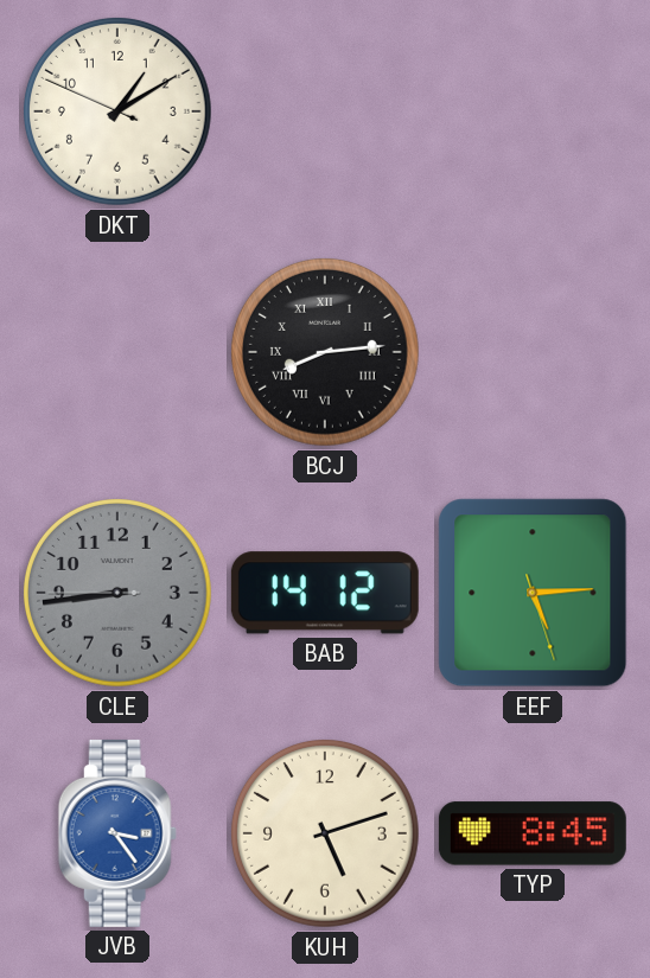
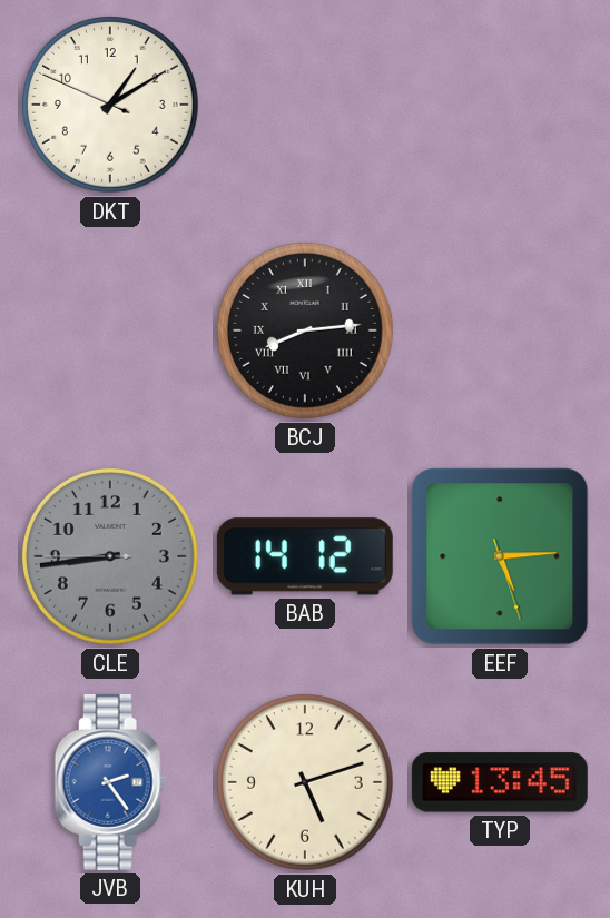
JVB: 3:24 -> 2:24 (110, 782)
TYP: 8:45 -> 13:45 (500, 782)
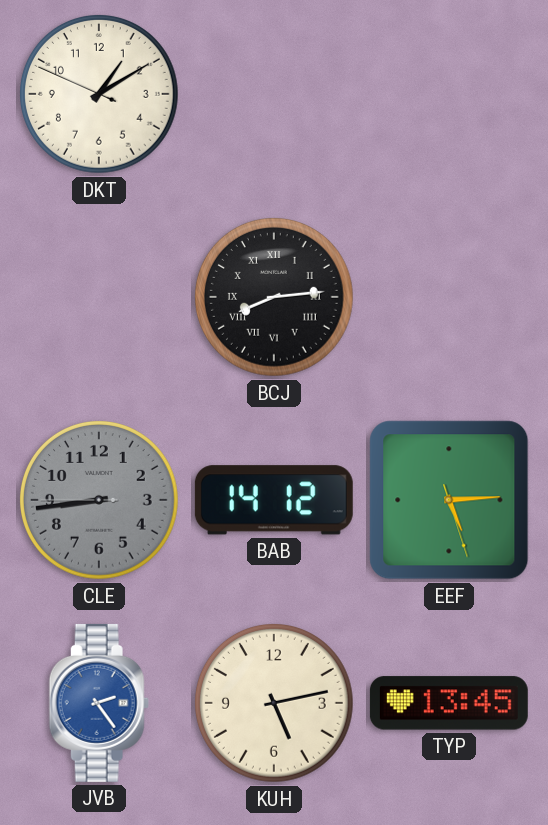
KUH: 5:12 -> 5:13 (275, 704)
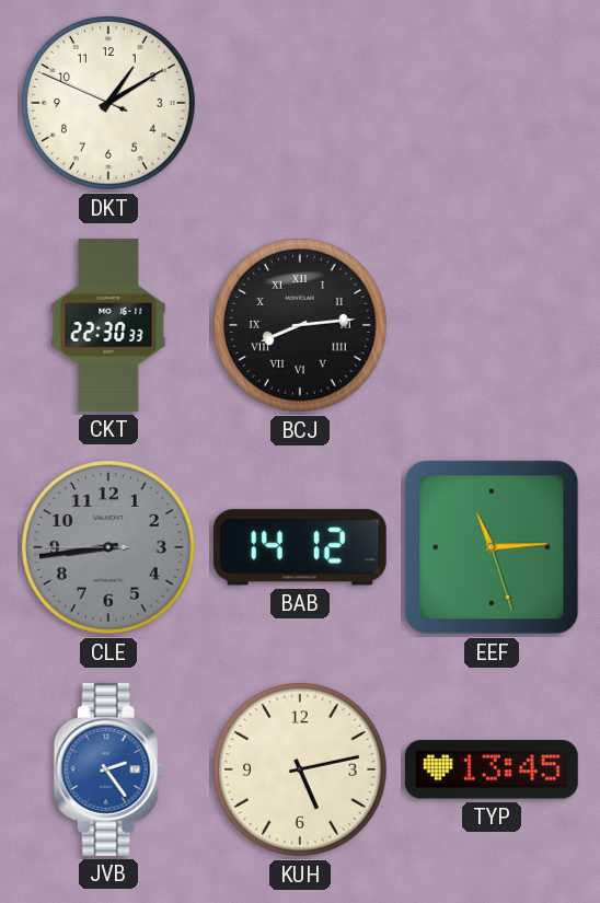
CKT: none -> 22:30 (108, 325)
EEF: 5:14 -> 11:14 (492, 547)
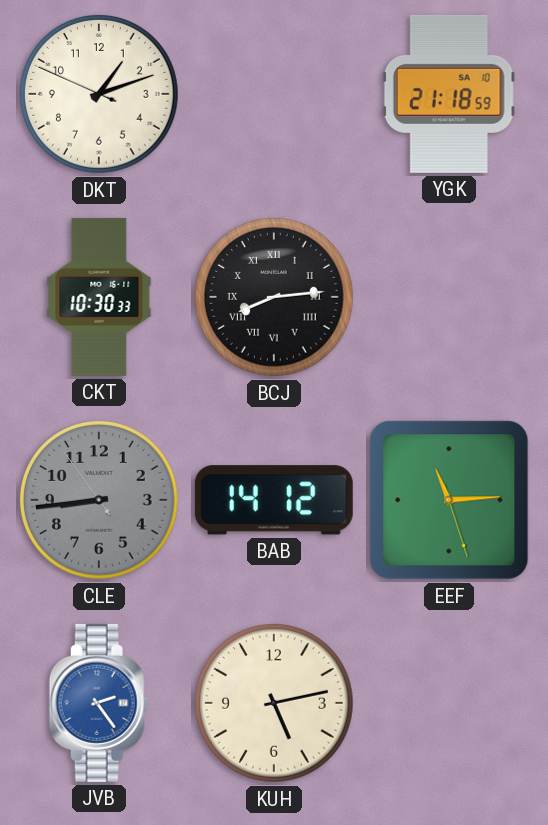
DKT: 1:09 -> 1:11 (100, 95)
YGK: none -> 21:18 (449, 94)
CKT: 22:30 -> 10:30 (99, 297)
CLE: 8:43:45 -> 8:43:54 (100, 501)
TYP: 13:45 -> none (492, 769)
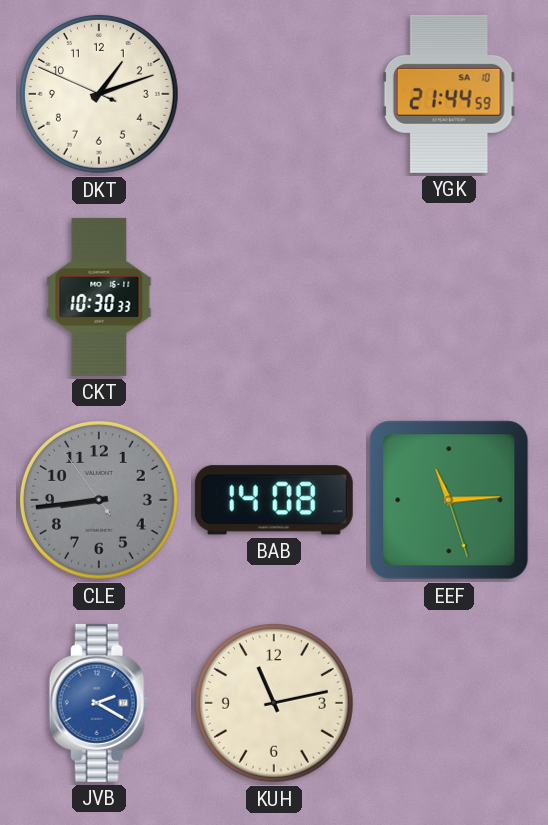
YGK: 21:18 -> 21:44 (449, 94)
BCJ: 8:14 -> none (275, 298)
BAB: 14:12 -> 14:08 (274, 500)
JVB: 2:24 -> 2:20 (99, 703)
KUH: 5:13 -> 11:13 (275, 704)
